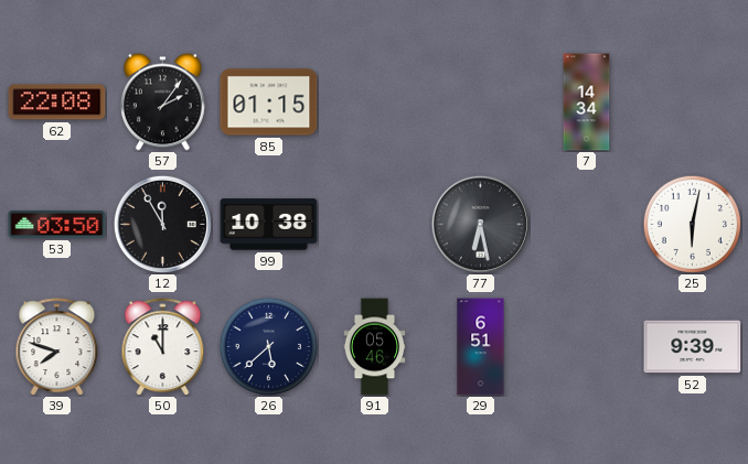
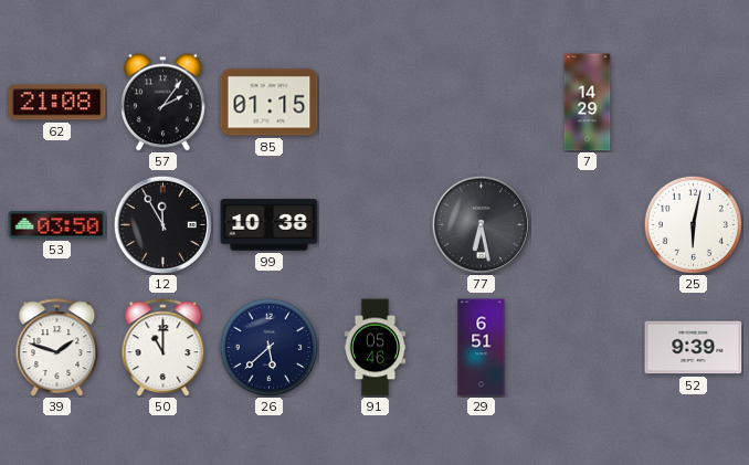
62: 22:08 -> 21:08 (57, 103)
7: 14:34 -> 14:29 (588, 103)
39: 7:48 -> 1:48 (57, 348)
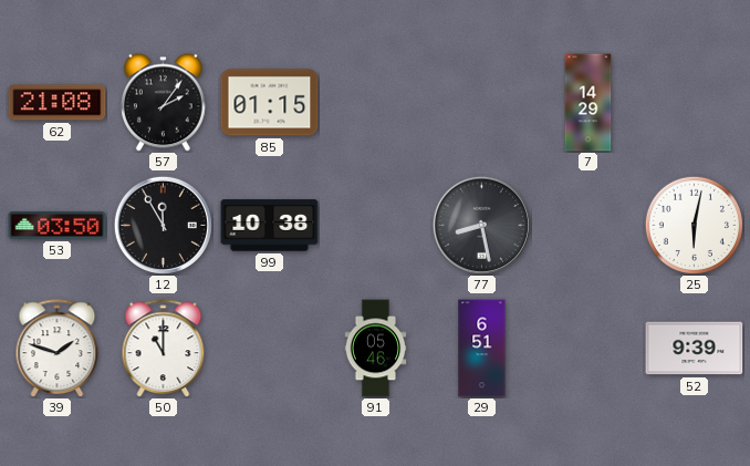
77: 6:28 -> 8:28 (481, 225)
26: 5:38 -> none (268, 347)
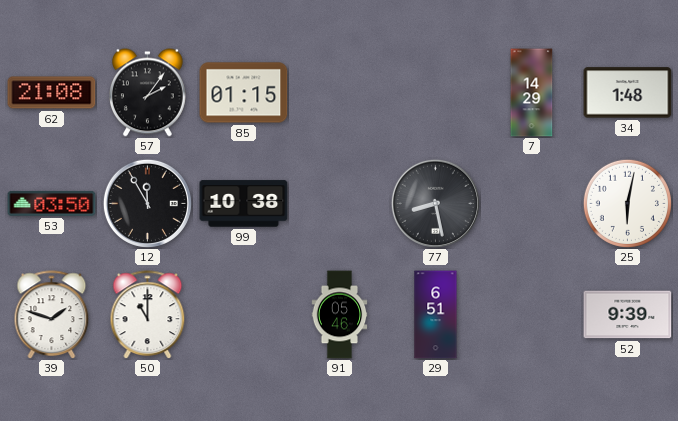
34: none -> 1:48 (628, 93)
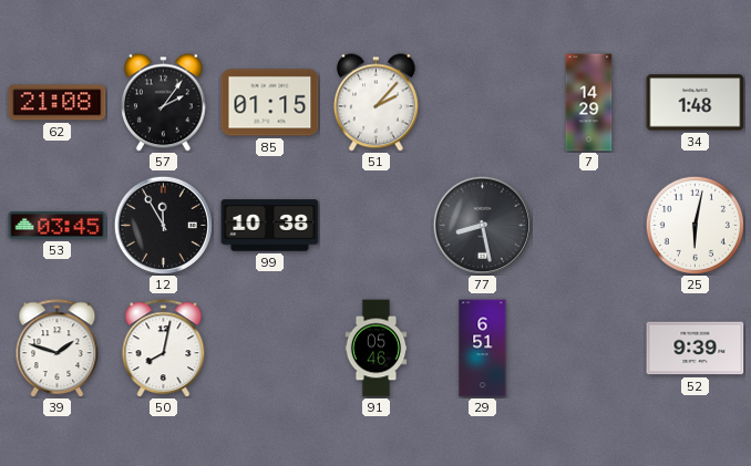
51: none -> 2:07 (375, 103)
53: 03:50 -> 03:45 (58, 225)
50: 11:00 -> 8:02 (164, 349)
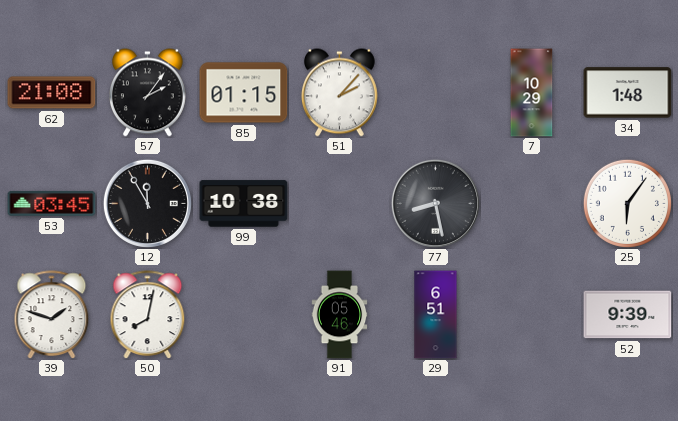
7: 14:29 -> 10:29 (532, 93)
25: 6:02 -> 6:06 (627, 203)
